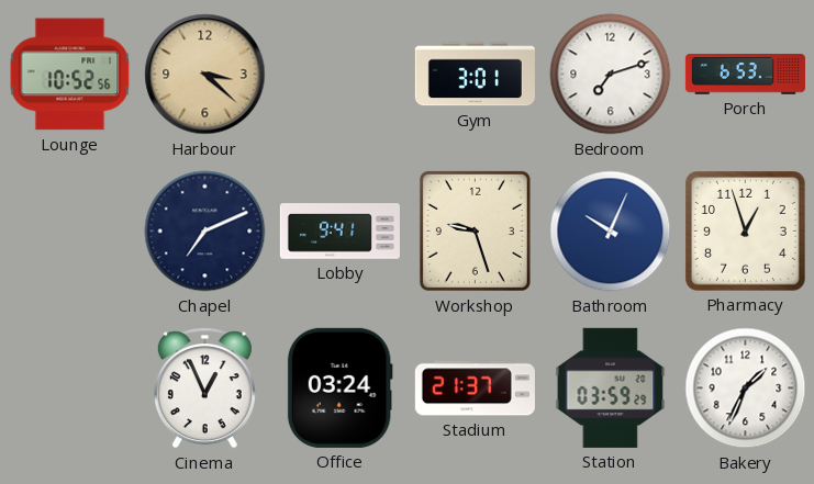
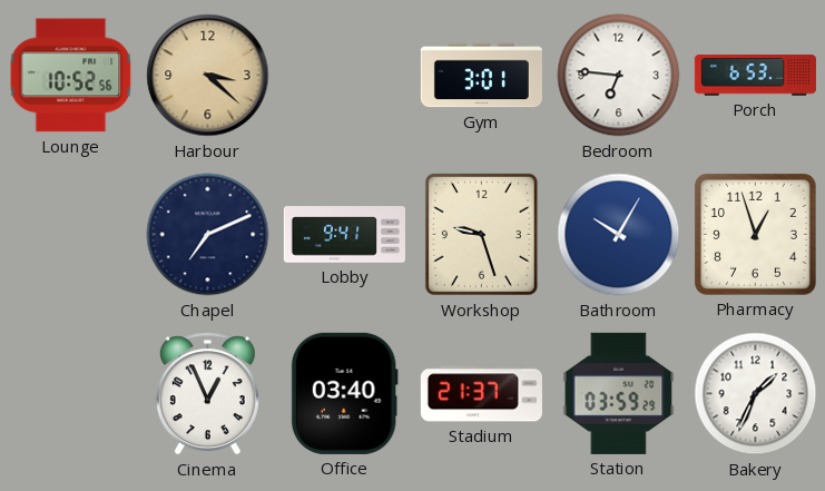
Bedroom: 7:12 -> 6:46 (619, 76)
Bathroom: 10:04 -> 10:05 (619, 235)
Office: 03:24 -> 03:40 (344, 393)
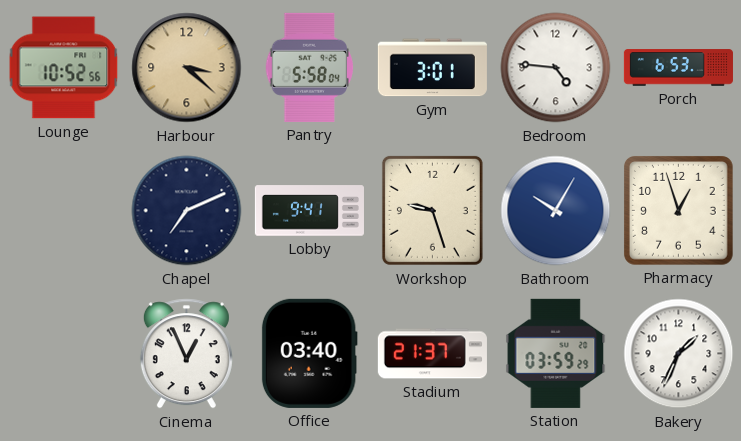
Pantry: none -> 5:58 (309, 67)
Bedroom: 6:46 -> 4:46 (556, 68)
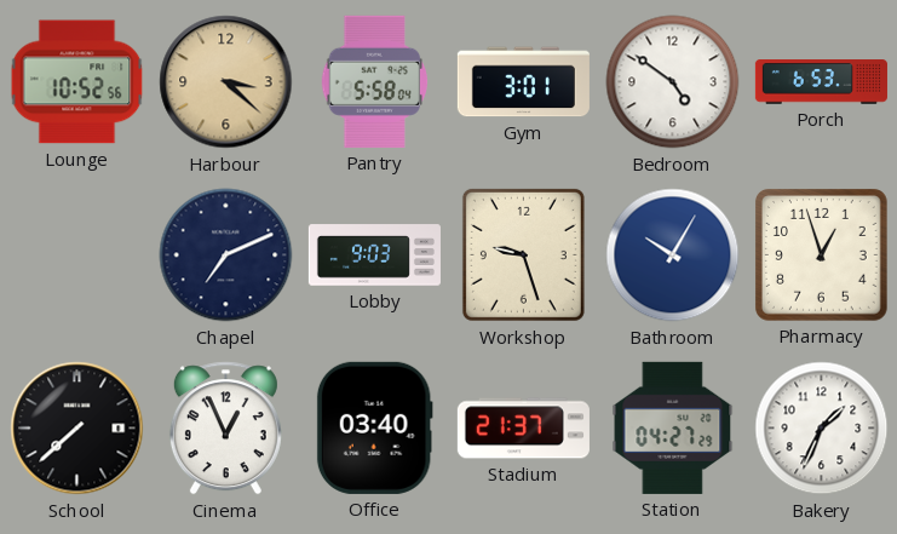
Bedroom: 4:46 -> 4:51 (673, 82)
Lobby: 9:41 -> 9:03 (374, 255)
School: none -> 7:38 (77, 429)
Station: 03:59 -> 04:27 (673, 427)
